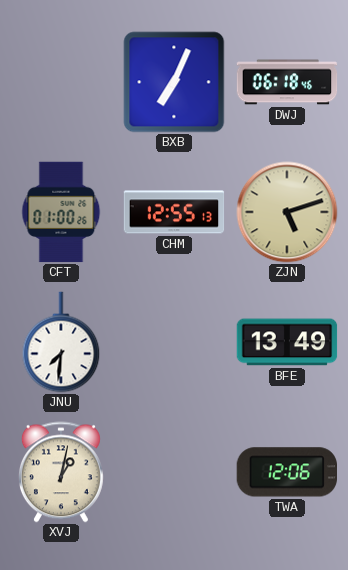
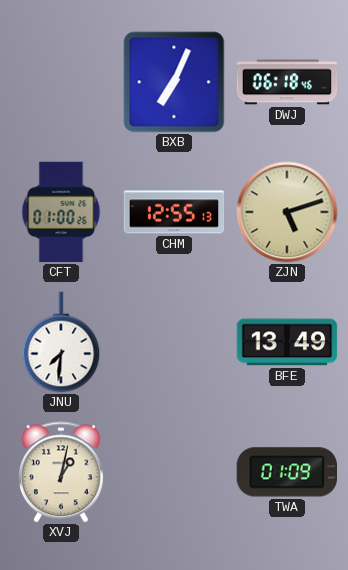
TWA: 12:06 -> 01:09 (287, 472)
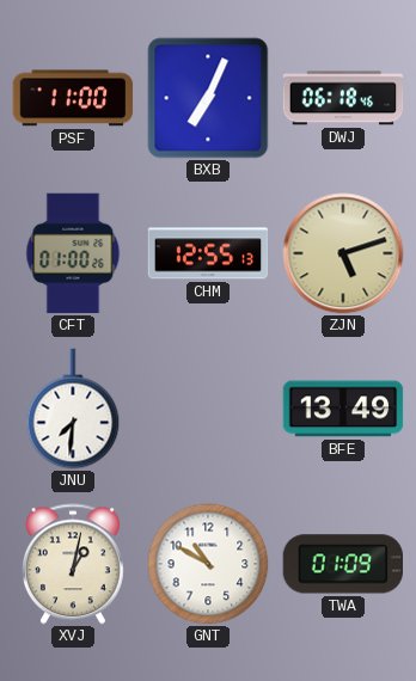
PSF: none -> 11:00 (73, 98)
GNT: none -> 10:50 (208, 564)
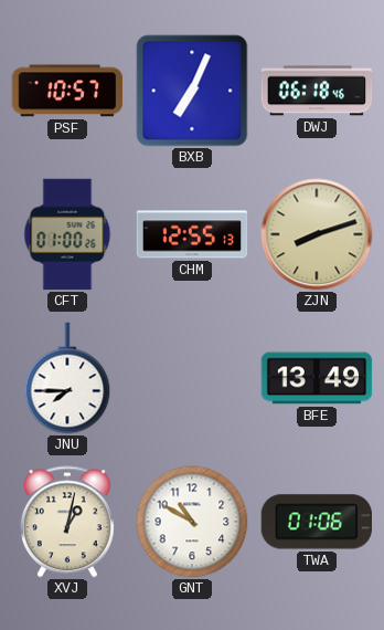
PSF: 11:00 -> 10:57 (67, 91)
ZJN: 5:12 -> 8:12 (317, 234)
JNU: 7:31 -> 7:45 (67, 378)
TWA: 01:09 -> 01:06 (317, 522)
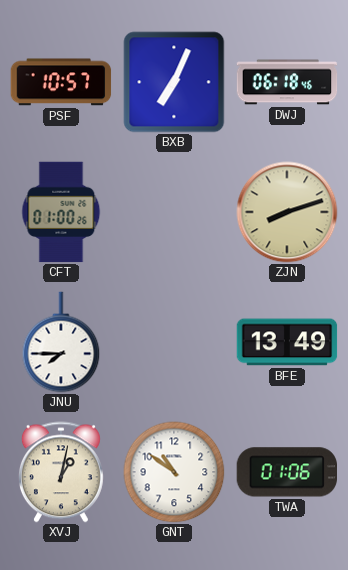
CHM: 12:55 -> none (192, 234)
GNT: 10:50 -> 10:51 (174, 472)
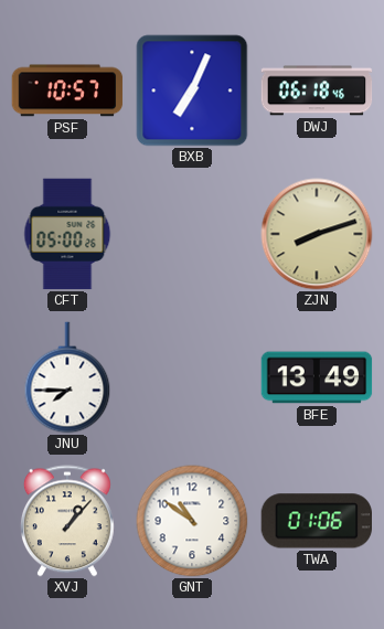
CFT: 01:00 -> 05:00 (67, 234)
XVJ: 1:02 -> 1:07 (67, 521)
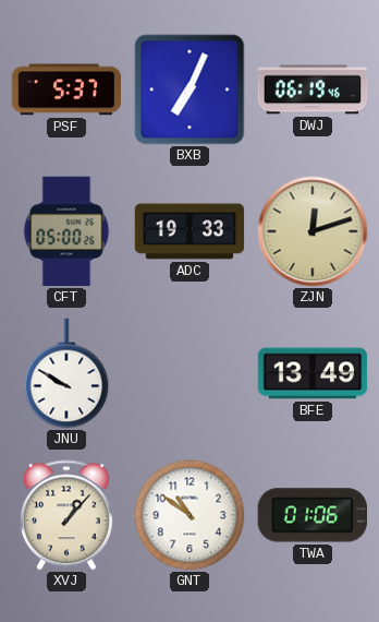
PSF: 10:57 -> 5:37 (66, 89)
DWJ: 06:18 -> 06:19 (313, 89)
ADC: none -> 19:33 (189, 231)
ZJN: 8:12 -> 12:12 (313, 231)
JNU: 7:45 -> 9:50 (66, 373)
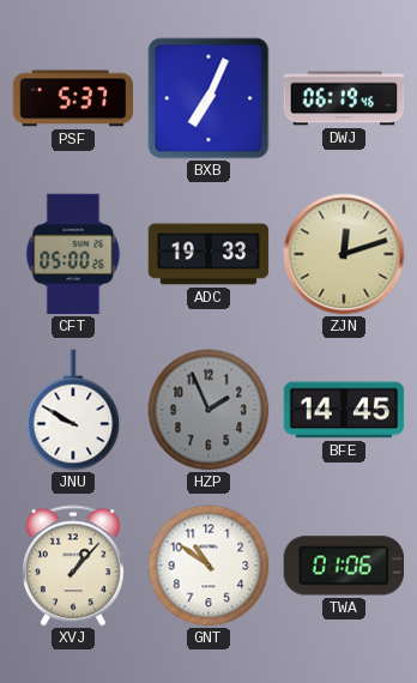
HZP: none -> 1:56 (208, 410)
BFE: 13:49 -> 14:45 (344, 410)
